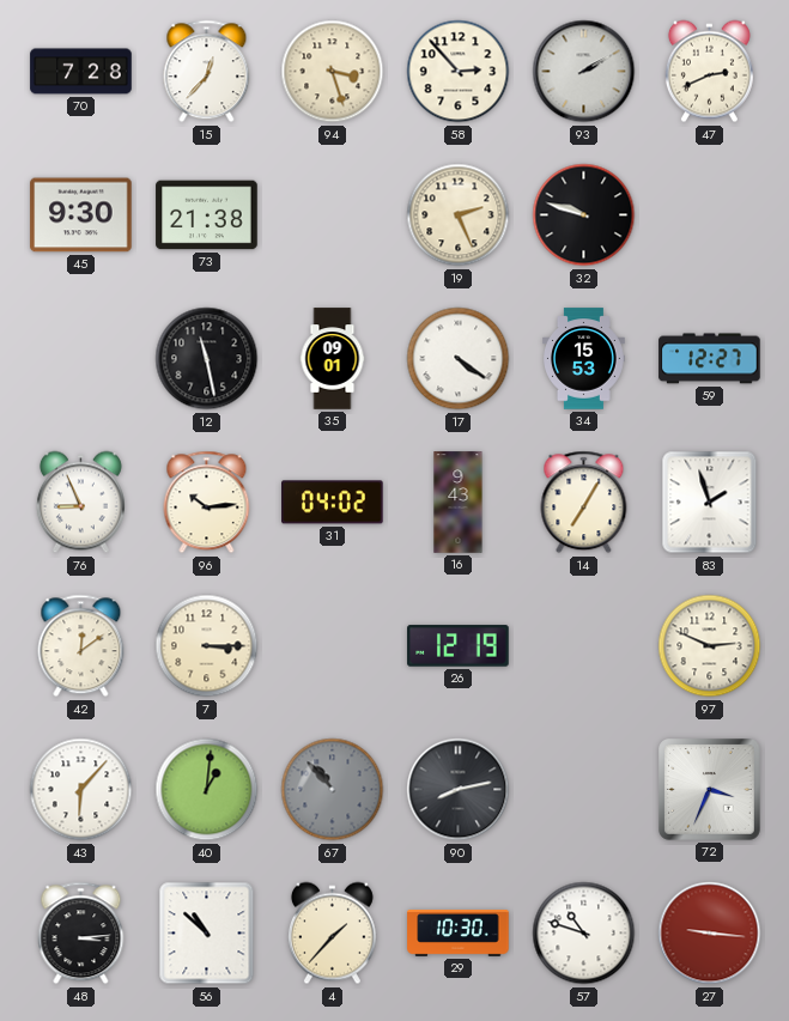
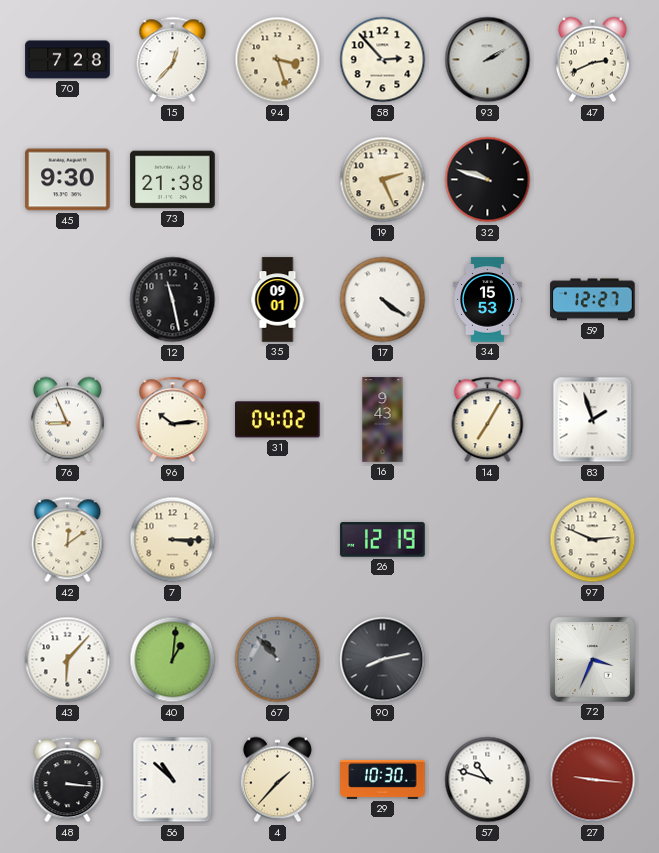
48: 3:14 -> 3:16 (68, 780)
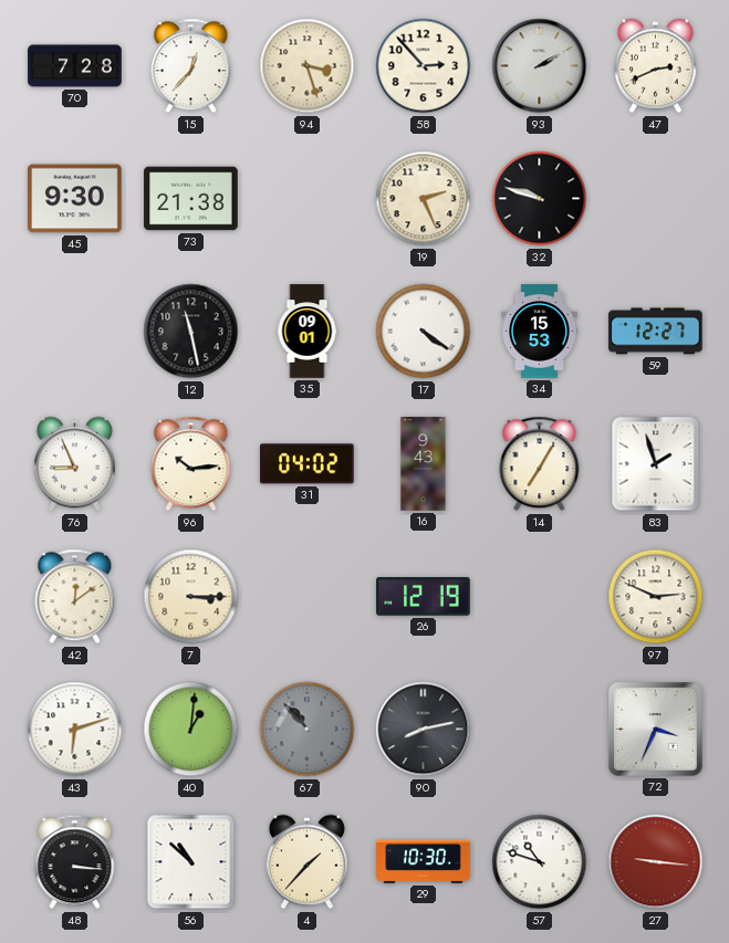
43: 6:07 -> 6:12 (75, 730)
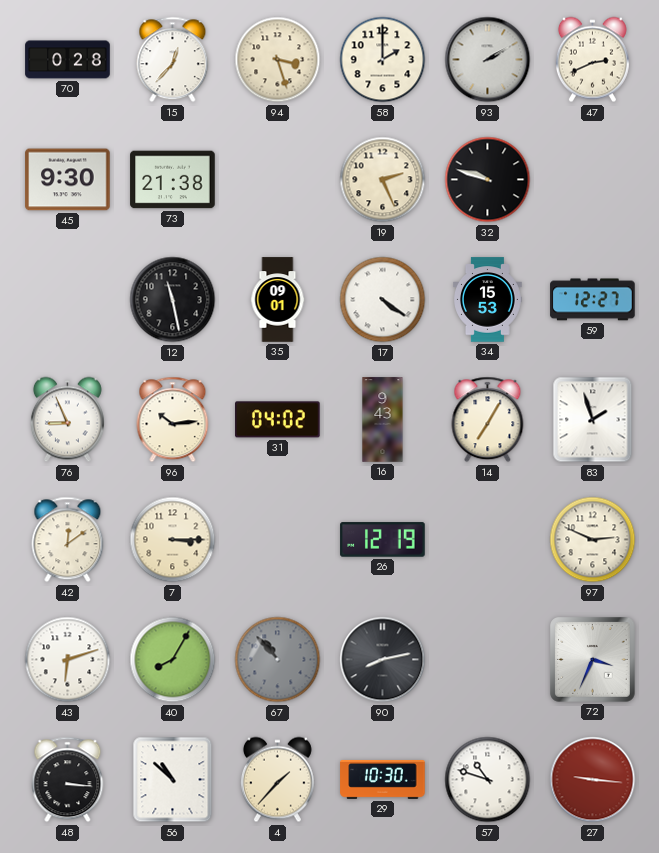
70: 7:28 -> 0:28 (68, 60)
58: 2:53 -> 2:00 (383, 60)
40: 1:01 -> 8:05 (173, 660)
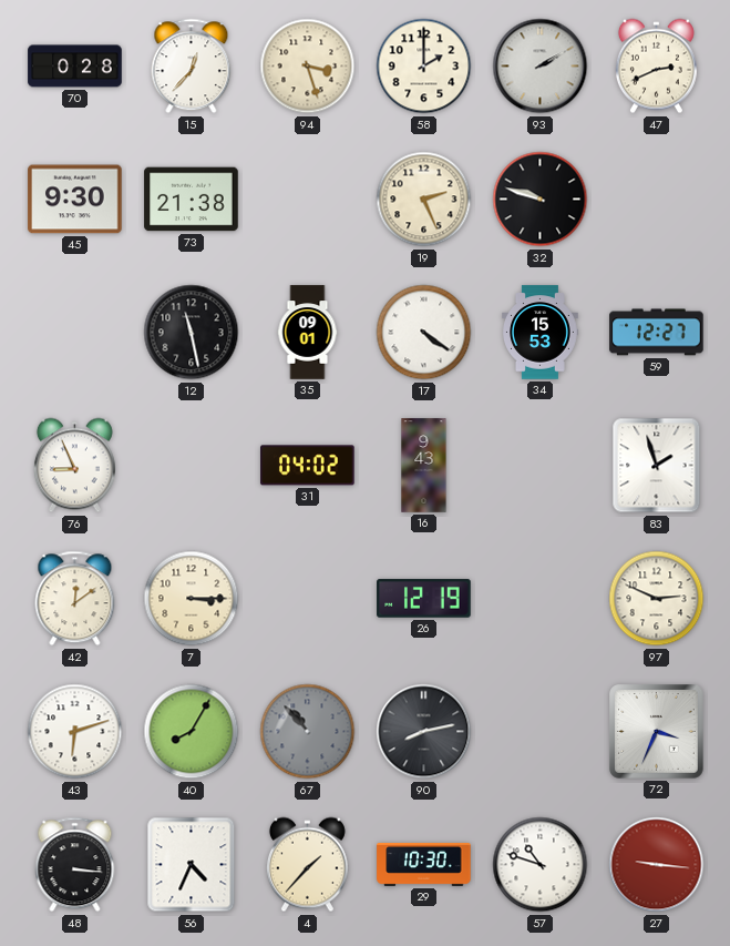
96: 10:14 -> none (173, 420)
14: 7:05 -> none (488, 420)
56: 10:52 -> 4:34 (192, 865)
